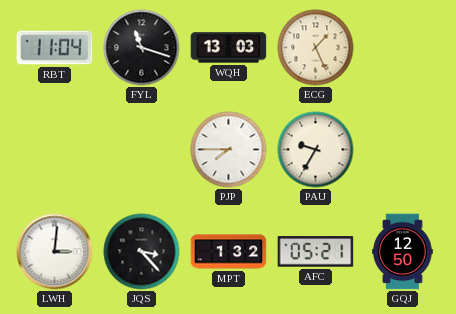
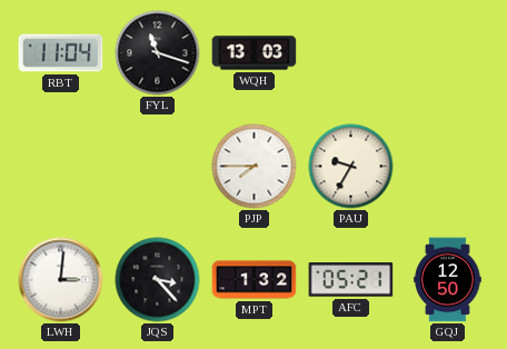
ECG: 1:26 -> none (316, 48)
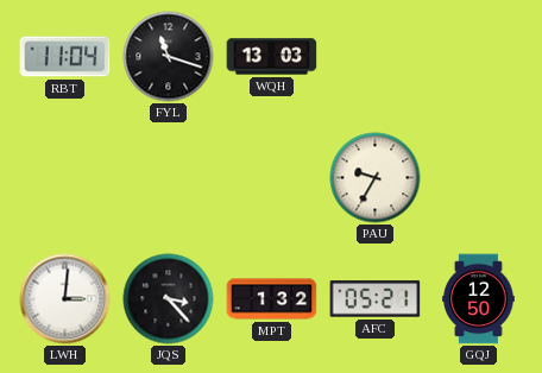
PJP: 7:45 -> none (255, 167)
